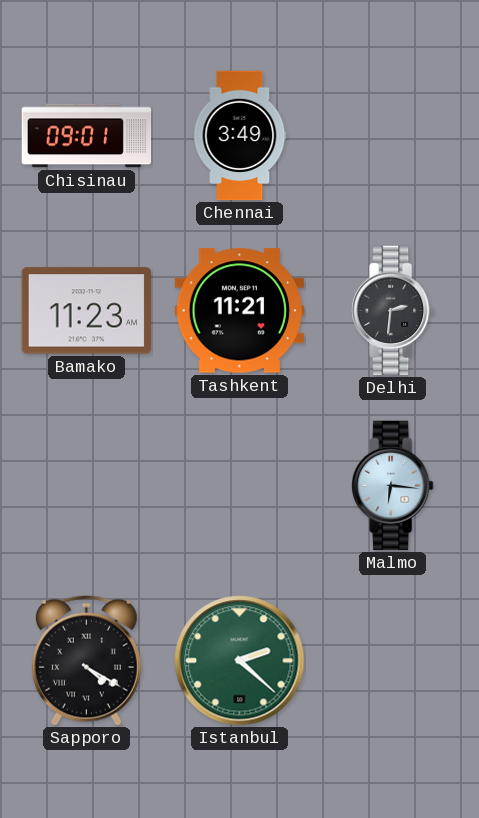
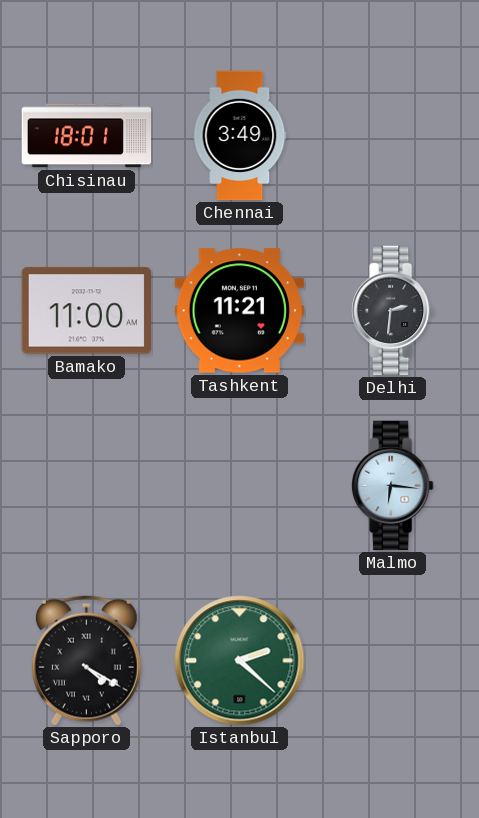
Chisinau: 09:01 -> 18:01 (87, 136)
Bamako: 11:23 -> 11:00 (86, 311)
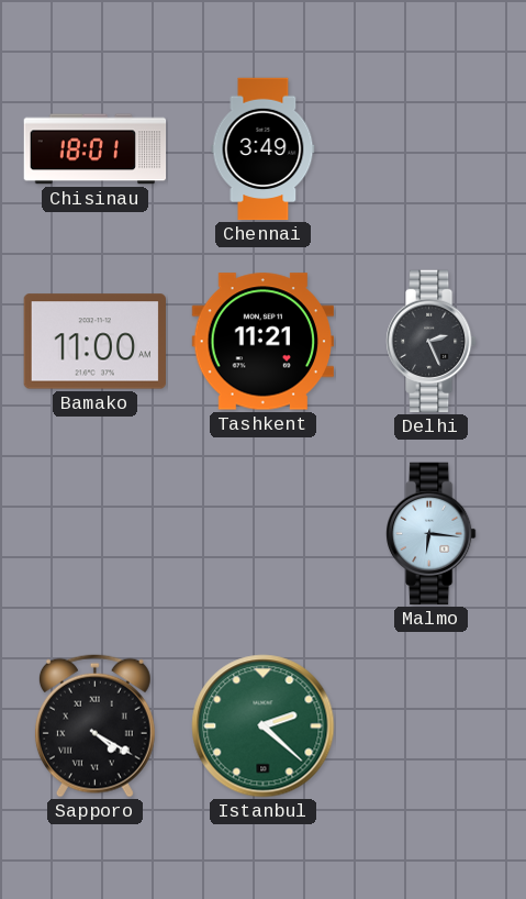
Delhi: 2:31 -> 2:26 (432, 342)
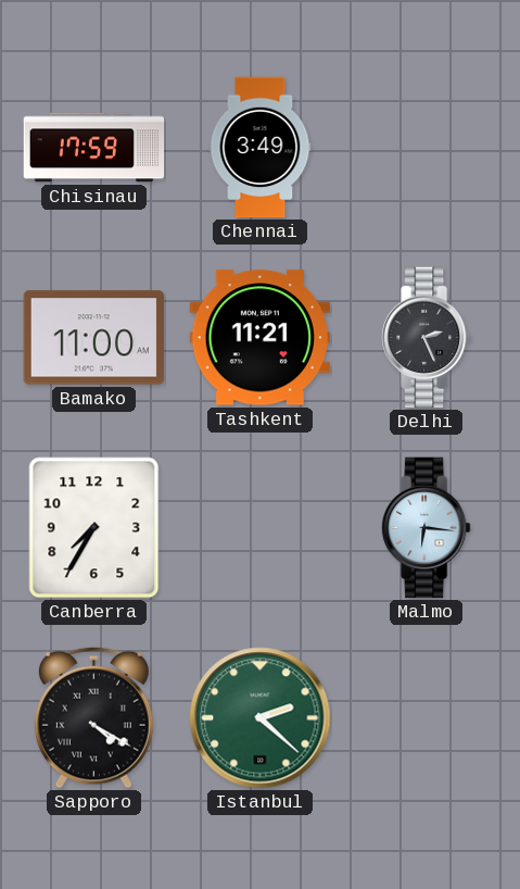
Chisinau: 18:01 -> 17:59 (94, 148)
Canberra: none -> 7:35 (94, 528)
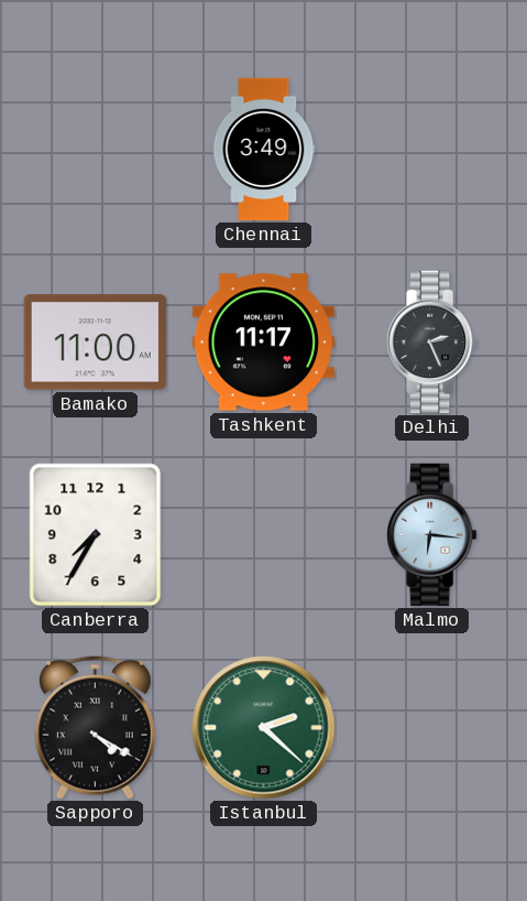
Chisinau: 17:59 -> none (94, 148)
Tashkent: 11:21 -> 11:17 (263, 343)
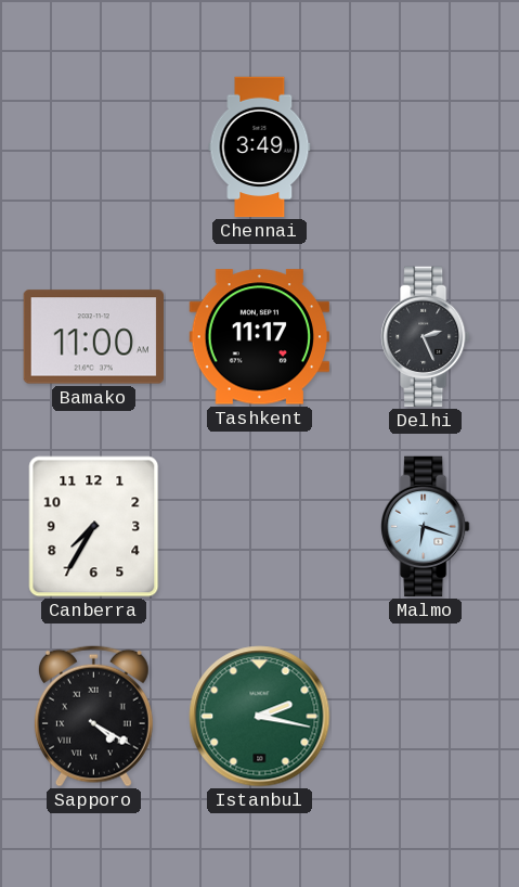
Malmo: 6:16 -> 6:18 (426, 527)
Istanbul: 2:22 -> 2:17 (260, 717)
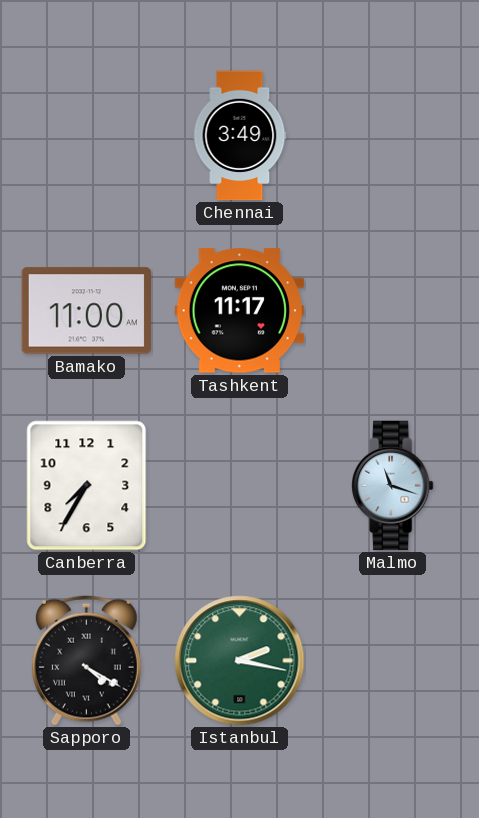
Delhi: 2:26 -> none (426, 337)
Malmo: 6:18 -> 11:18 (393, 486)
